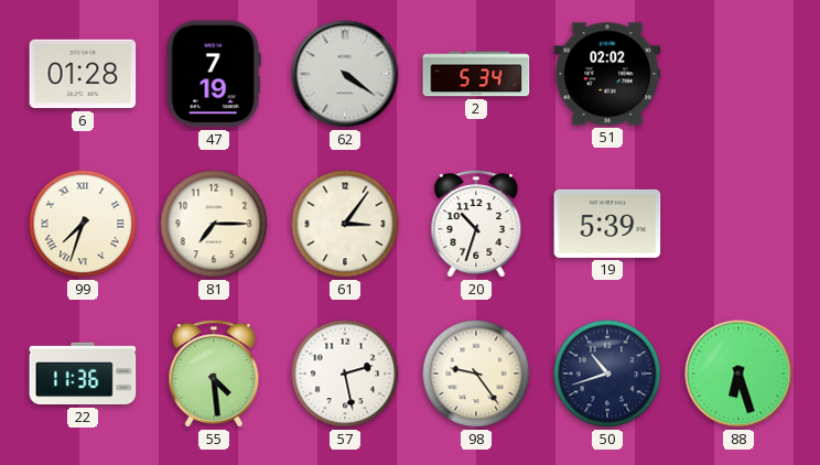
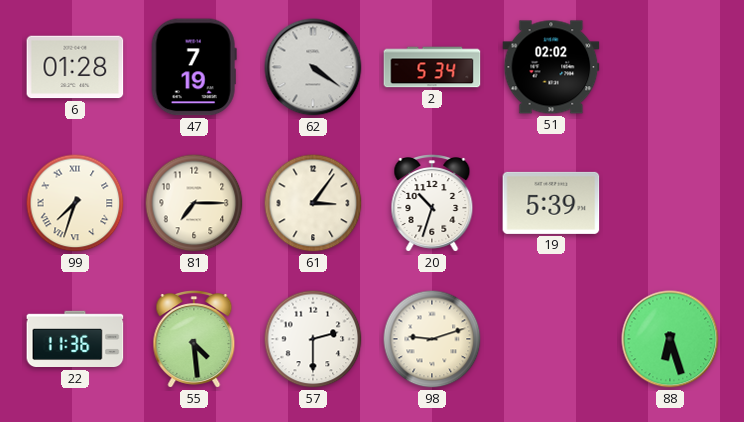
57: 2:28 -> 2:30 (313, 339)
98: 9:24 -> 9:12 (432, 339)
50: 10:42 -> none (607, 374)
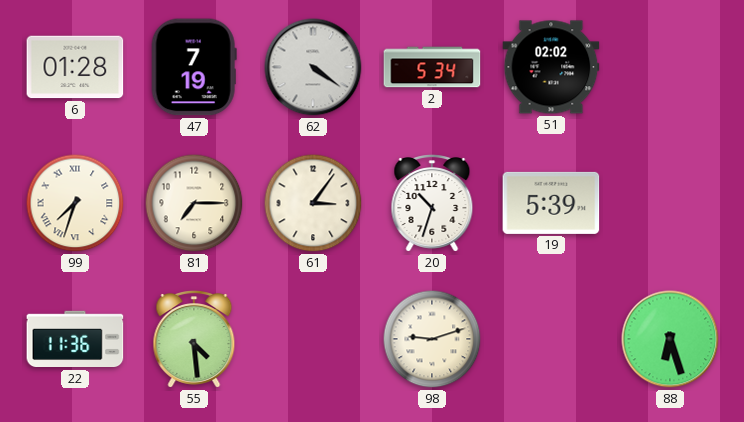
57: 2:30 -> none (313, 339)
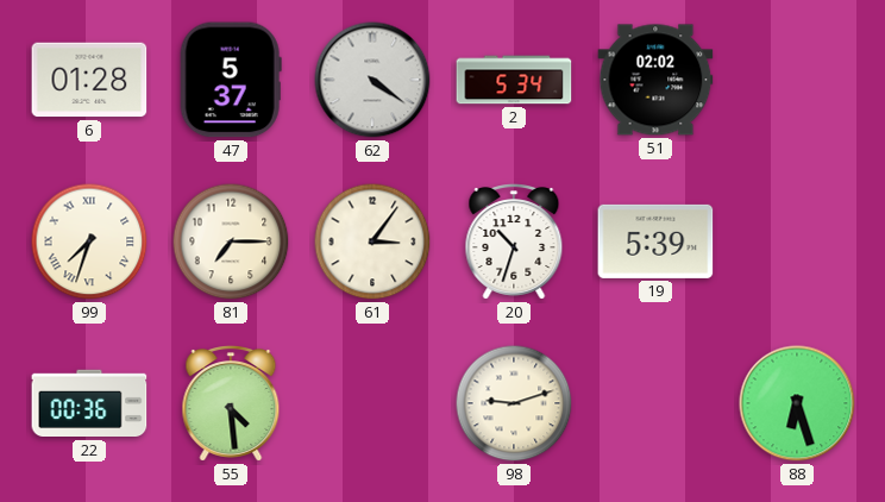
47: 7:19 -> 5:37 (231, 80)
22: 11:36 -> 00:36 (89, 403)
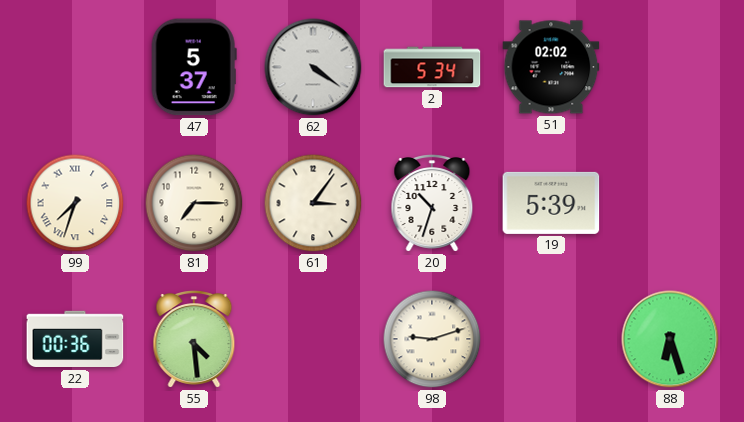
6: 01:28 -> none (89, 80)
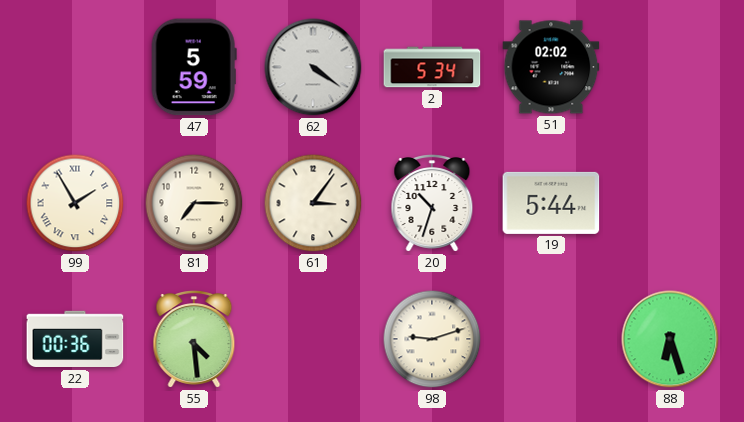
47: 5:37 -> 5:59 (194, 67)
99: 7:33 -> 1:55 (75, 203)
19: 5:39 -> 5:44 (551, 203)
